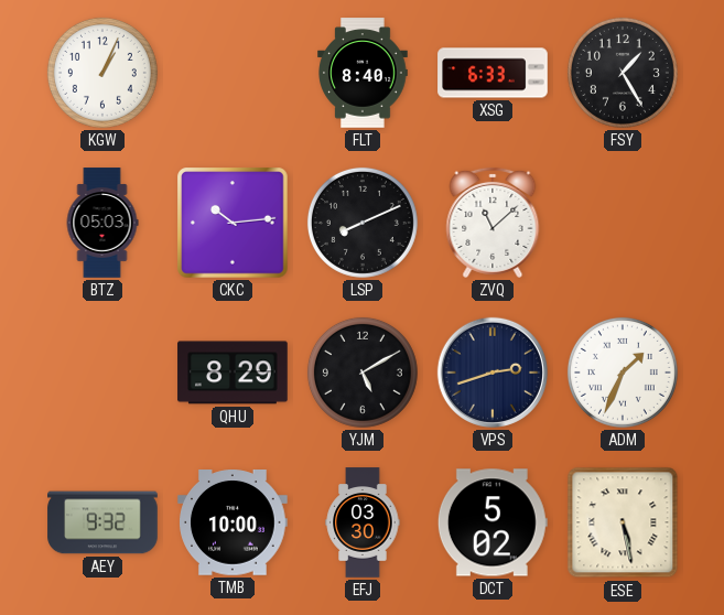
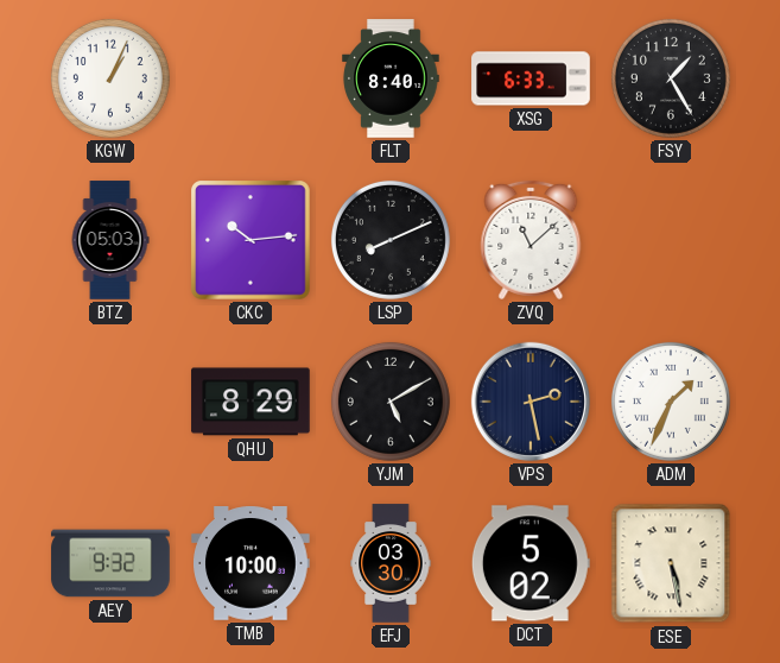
VPS: 2:42 -> 2:28 (531, 402)
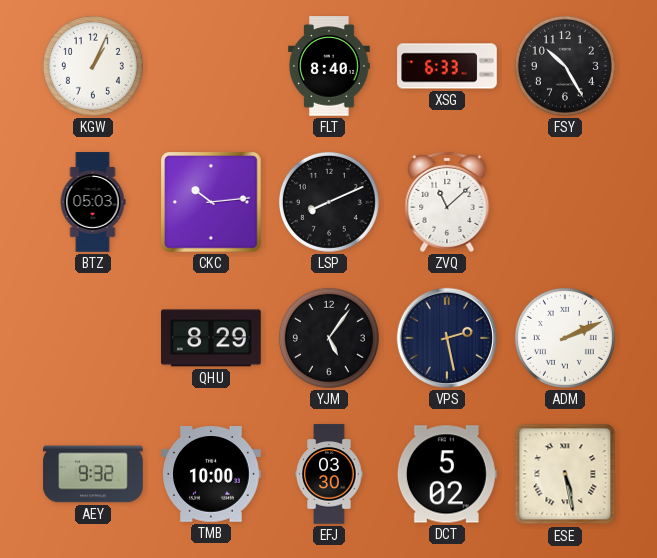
FSY: 1:25 -> 10:25 (565, 66)
YJM: 5:10 -> 5:06 (329, 338)
ADM: 1:34 -> 2:11 (565, 338)
